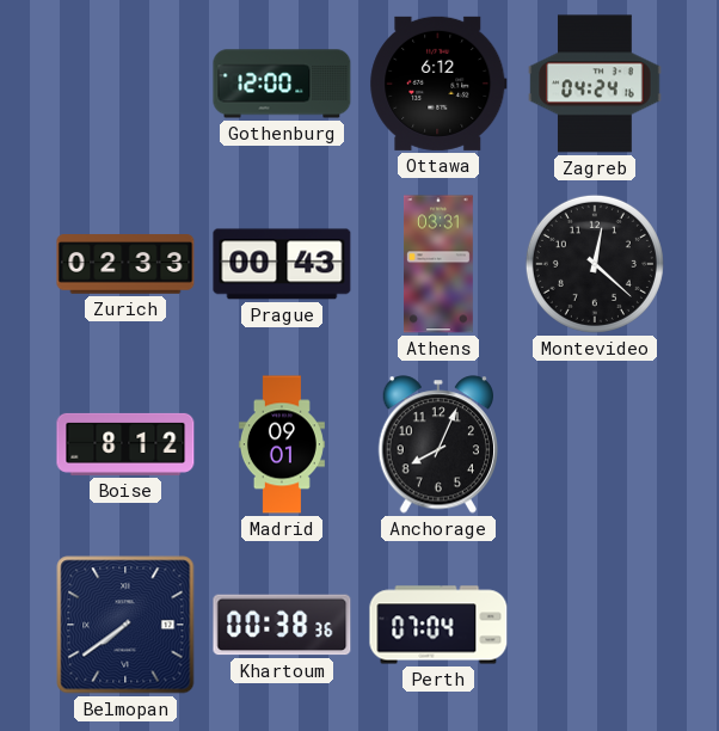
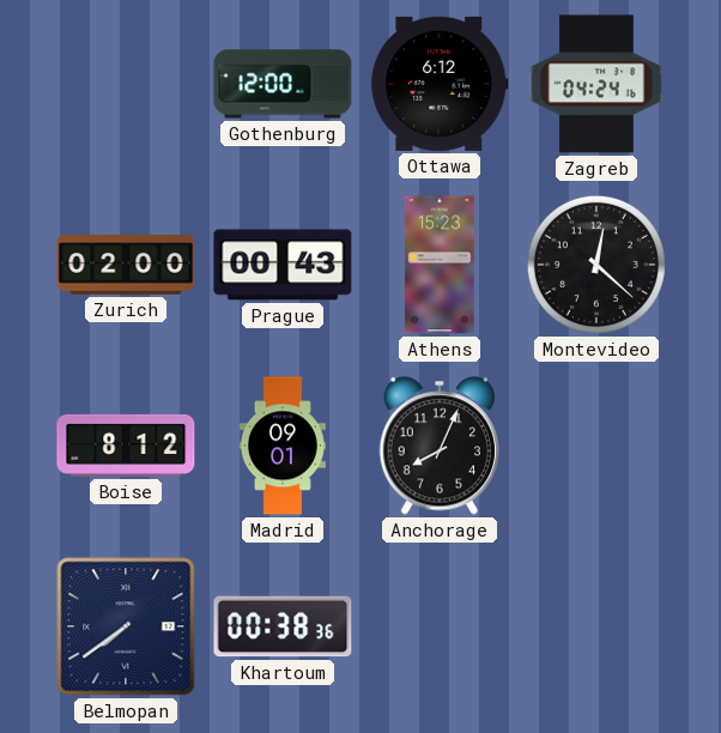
Zurich: 02:33 -> 02:00 (126, 265)
Athens: 03:31 -> 15:23 (441, 265)
Perth: 07:04 -> none (438, 625)
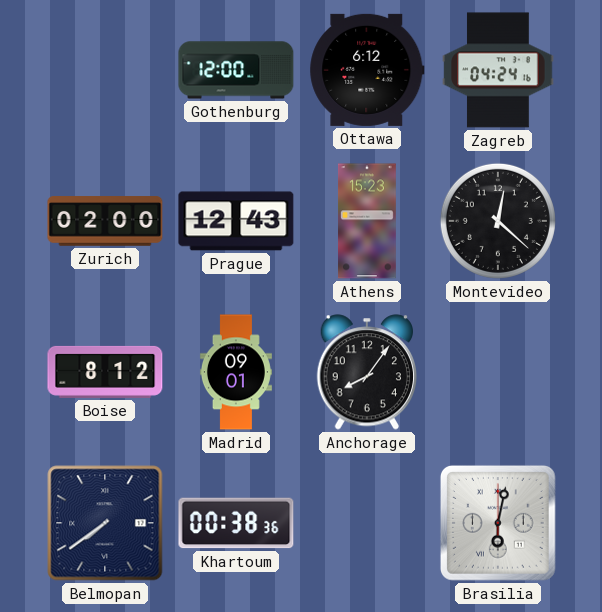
Prague: 00:43 -> 12:43 (236, 221)
Anchorage: 8:04 -> 8:06 (366, 372)
Brasilia: none -> 6:02 (498, 523)
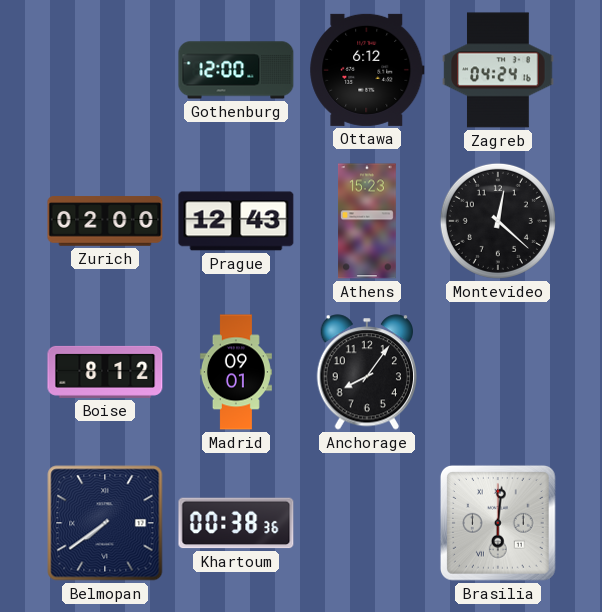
Brasilia: 6:02 -> 6:01 (498, 523)
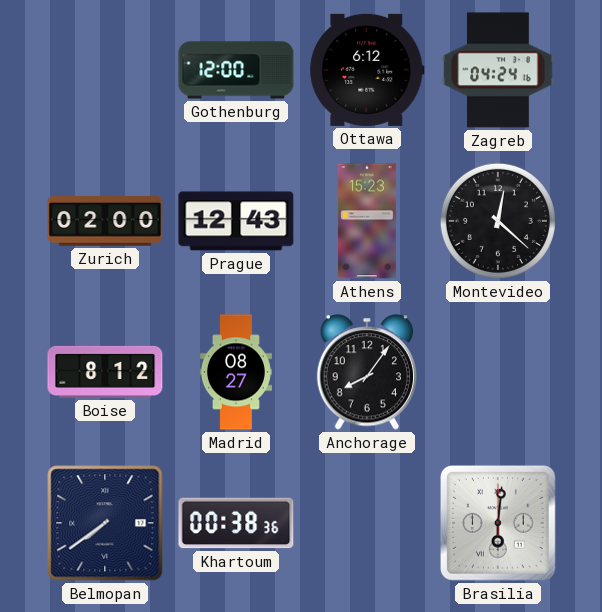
Madrid: 09:01 -> 08:27 (236, 372)
